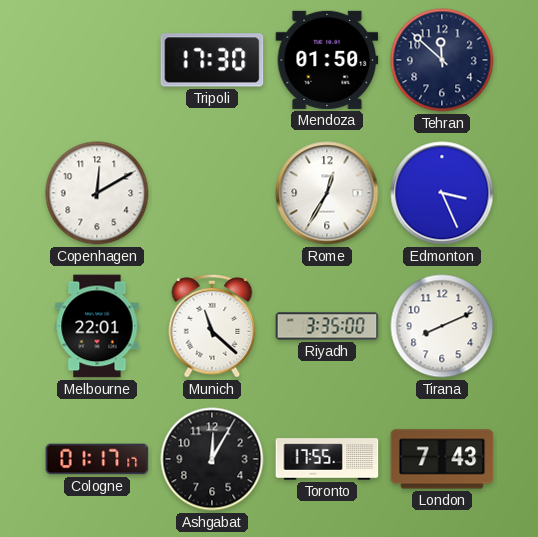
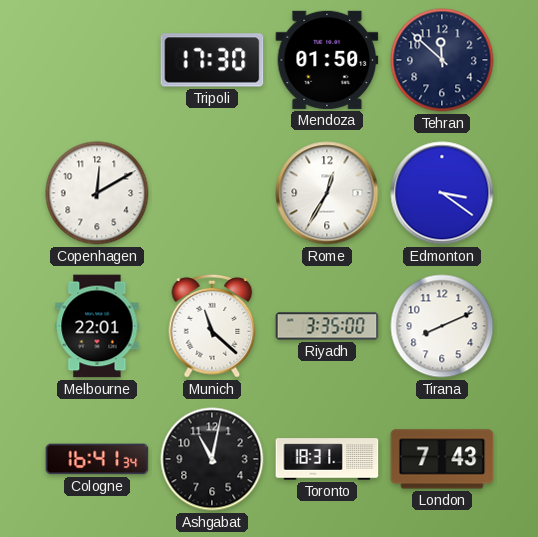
Edmonton: 3:26 -> 3:21 (442, 193)
Cologne: 01:17 -> 16:41 (97, 459)
Ashgabat: 12:05 -> 11:02 (212, 459)
Toronto: 17:55 -> 18:31 (327, 459)
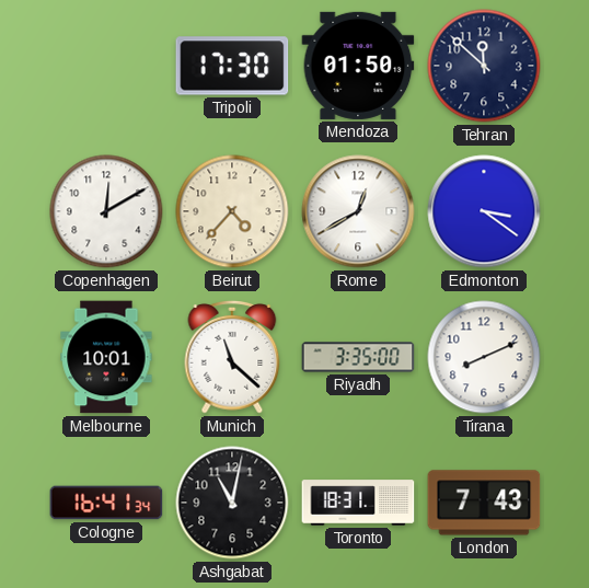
Beirut: none -> 4:37 (232, 211)
Rome: 12:35 -> 12:40 (358, 211)
Melbourne: 22:01 -> 10:01 (106, 357)
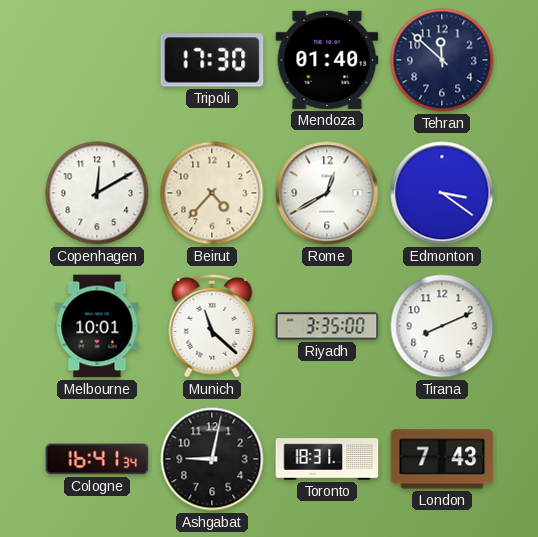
Mendoza: 01:50 -> 01:40 (327, 60)
Ashgabat: 11:02 -> 9:02 (212, 459)
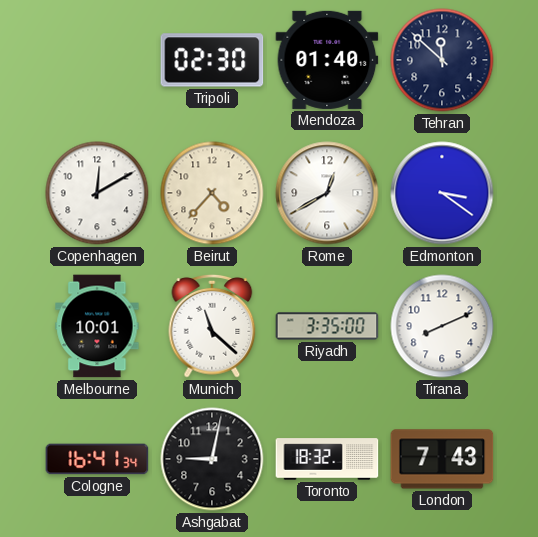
Tripoli: 17:30 -> 02:30 (212, 60)
Toronto: 18:31 -> 18:32 (327, 459)
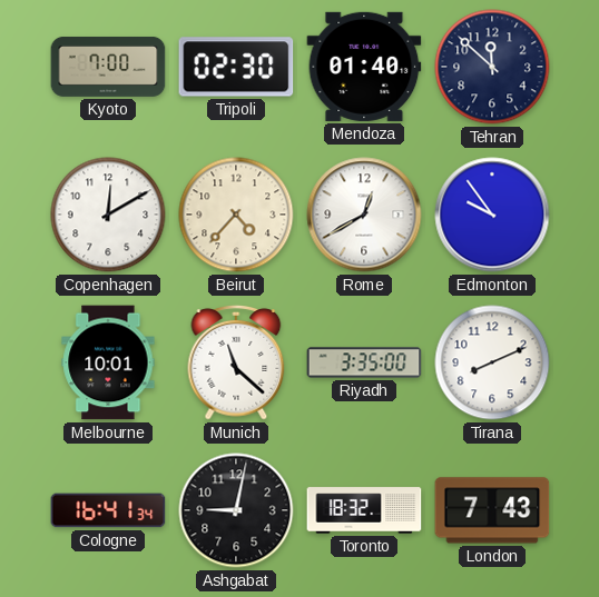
Kyoto: none -> 7:00 (108, 67)
Edmonton: 3:21 -> 9:54 (492, 215)
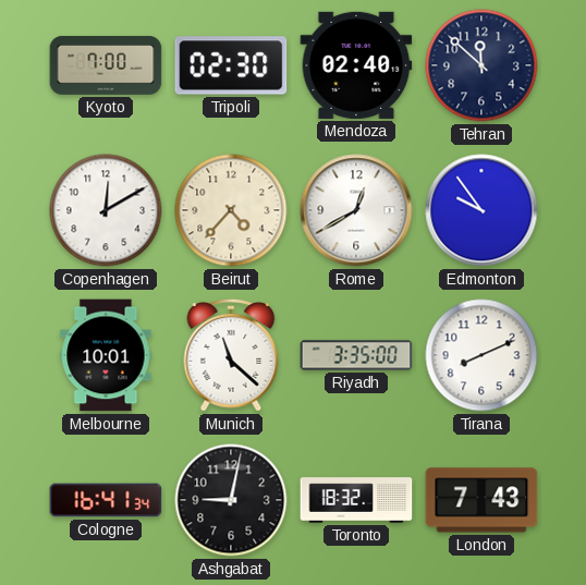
Mendoza: 01:40 -> 02:40 (356, 65)
